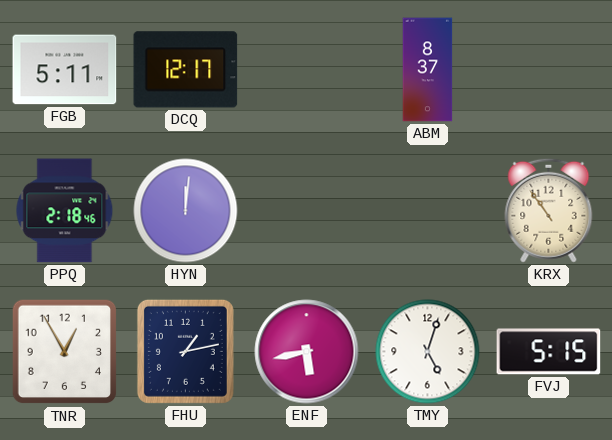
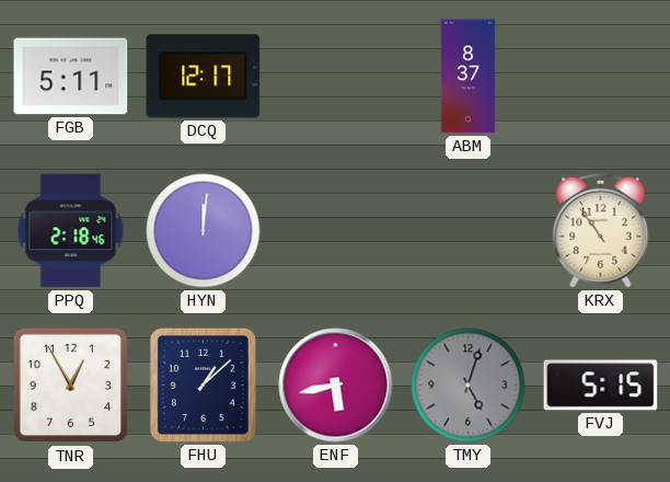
FHU: 1:13 -> 1:08 (203, 385)
TMY dial: white -> grey (469, 386)
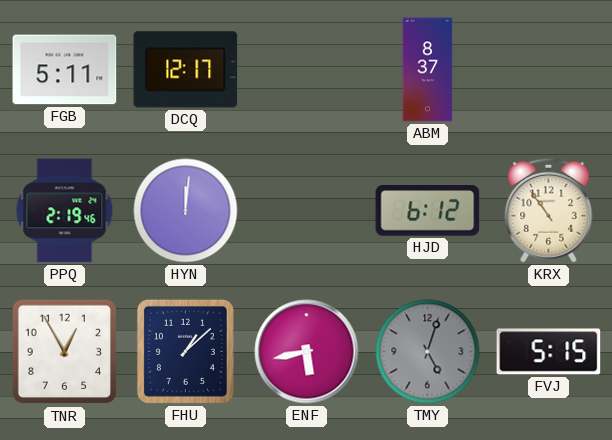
PPQ: 2:18 -> 2:19 (65, 211)
HJD: none -> 6:12 (428, 211)
